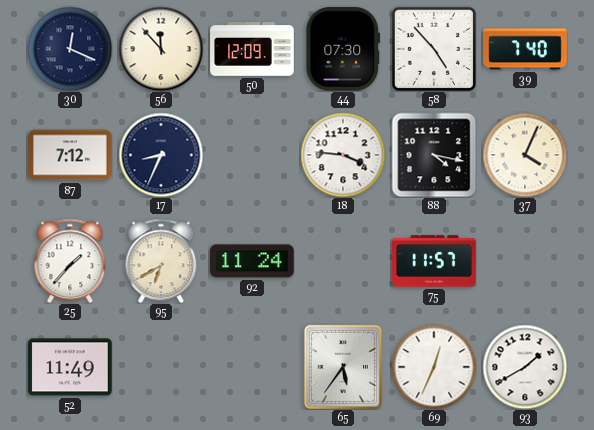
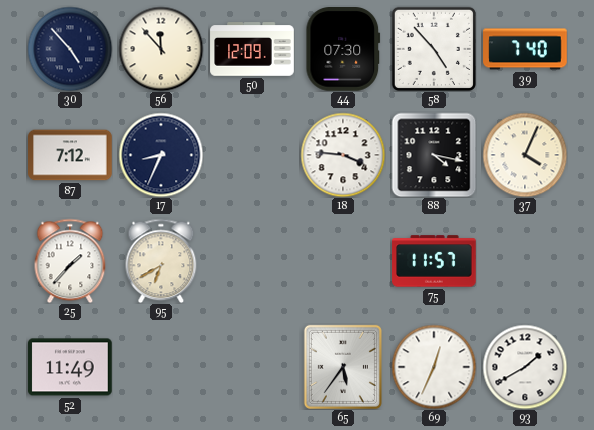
30: 12:19 -> 4:53 (70, 49)
92: 11:24 -> none (252, 261)
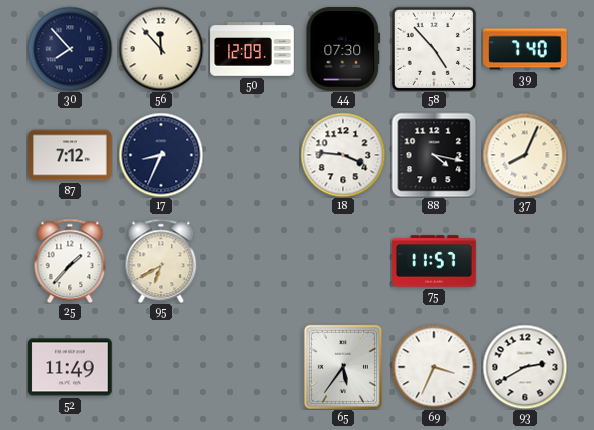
30: 4:53 -> 7:53 (70, 49)
37: 4:04 -> 8:04 (525, 155)
69: 12:34 -> 3:34 (434, 367)
93: 1:40 -> 2:40 (525, 367)
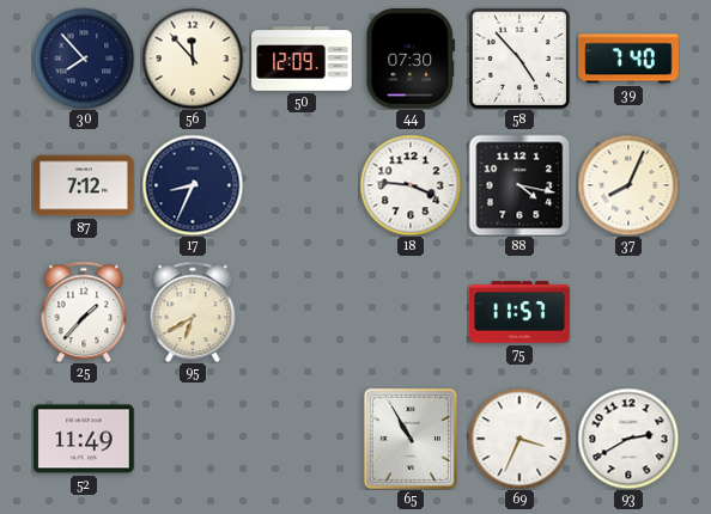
65: 5:36 -> 10:55 (411, 439)
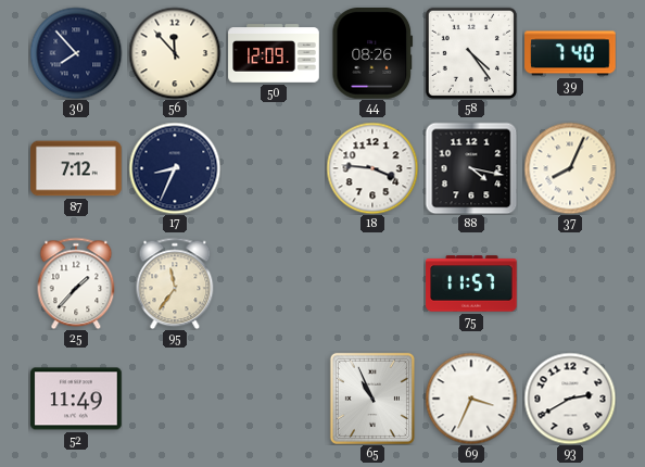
44: 07:30 -> 08:26 (372, 54)
58: 4:53 -> 4:24 (471, 53)
95: 6:40 -> 11:36 (175, 283)
65: 10:55 -> 10:56 (372, 399)
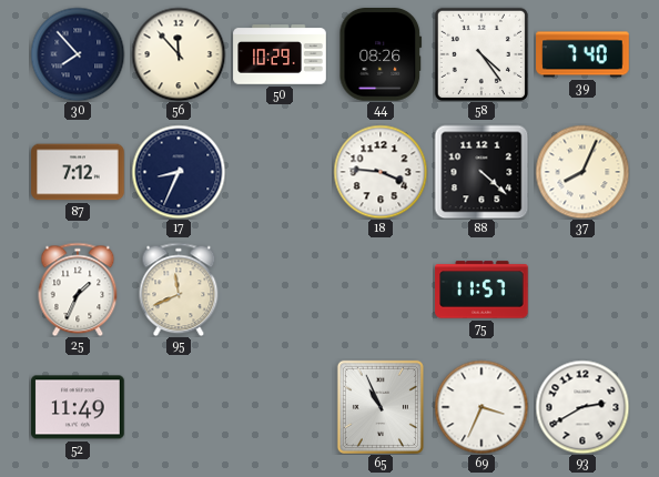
50: 12:09 -> 10:29 (280, 54)
88: 4:17 -> 4:22 (481, 172)
25: 1:37 -> 1:34 (78, 290)
95: 11:36 -> 11:41 (179, 290)
